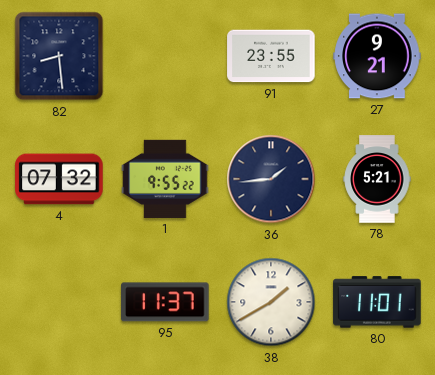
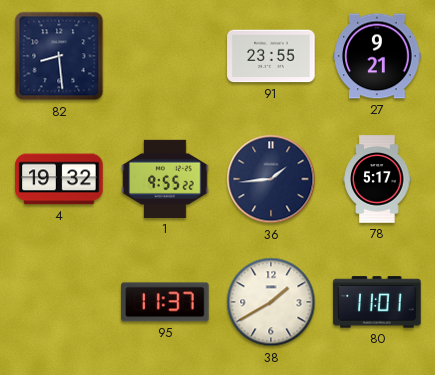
4: 07:32 -> 19:32 (59, 179)
78: 5:21 -> 5:17 (377, 179)
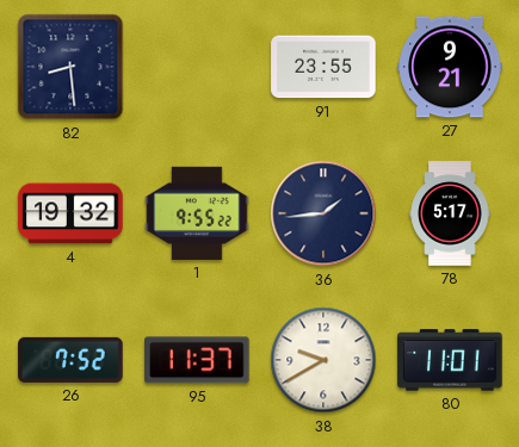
26: none -> 7:52 (70, 360)
38: 1:40 -> 9:40 (323, 360)
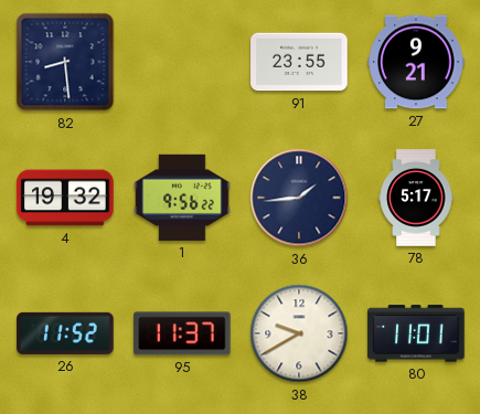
1: 9:55 -> 9:56 (182, 198)
26: 7:52 -> 11:52 (65, 333)
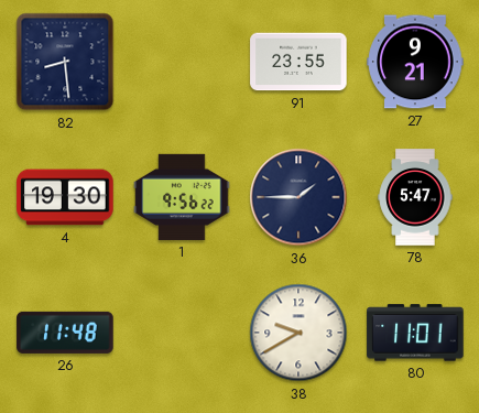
4: 19:32 -> 19:30 (65, 197)
36: 1:44 -> 1:45 (298, 197)
78: 5:17 -> 5:47 (415, 197)
26: 11:52 -> 11:48 (65, 333)
95: 11:37 -> none (182, 333)
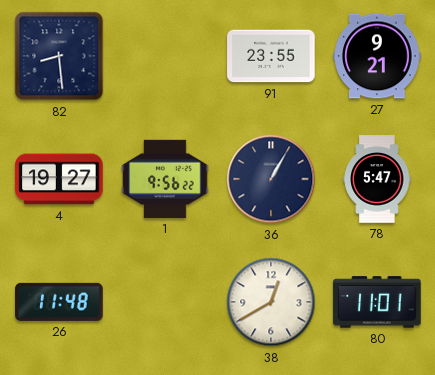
4: 19:30 -> 19:27 (59, 179)
36: 1:45 -> 1:05 (271, 179)
38: 9:40 -> 12:40 (271, 302)
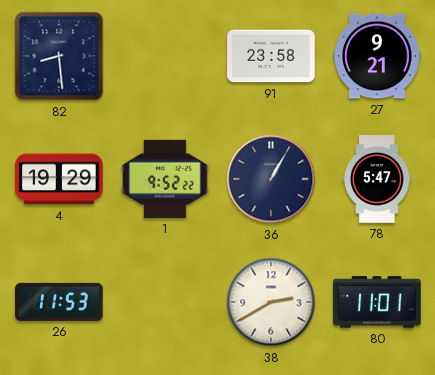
91: 23:55 -> 23:58 (271, 56)
4: 19:27 -> 19:29 (59, 179)
1: 9:56 -> 9:52 (165, 179)
26: 11:48 -> 11:53 (59, 302)
38: 12:40 -> 2:40 (271, 302)
